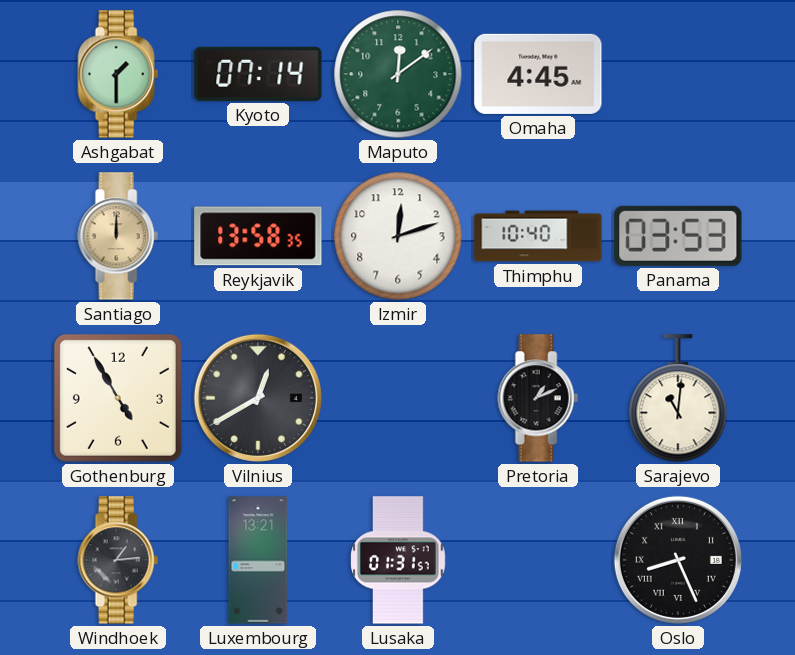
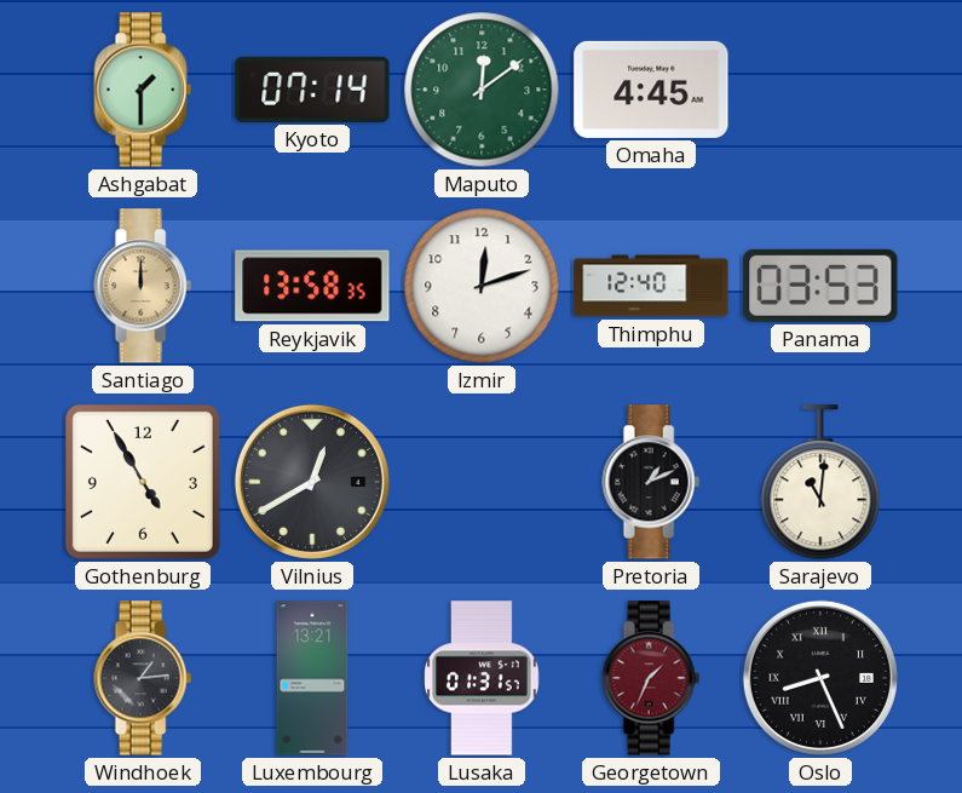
Thimphu: 10:40 -> 12:40 (651, 286)
Georgetown: none -> 1:34 (651, 678)
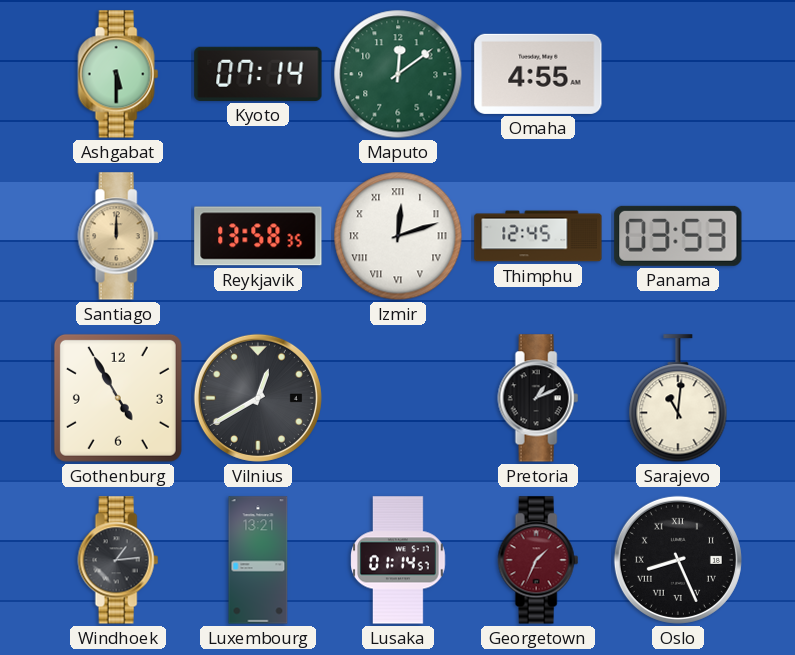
Ashgabat: 1:30 -> 5:30 (118, 74)
Omaha: 4:45 -> 4:55 (538, 74)
Izmir numerals: Arabic -> Roman (398, 236)
Thimphu: 12:40 -> 12:45 (538, 236)
Lusaka: 01:31 -> 01:14 (398, 560)
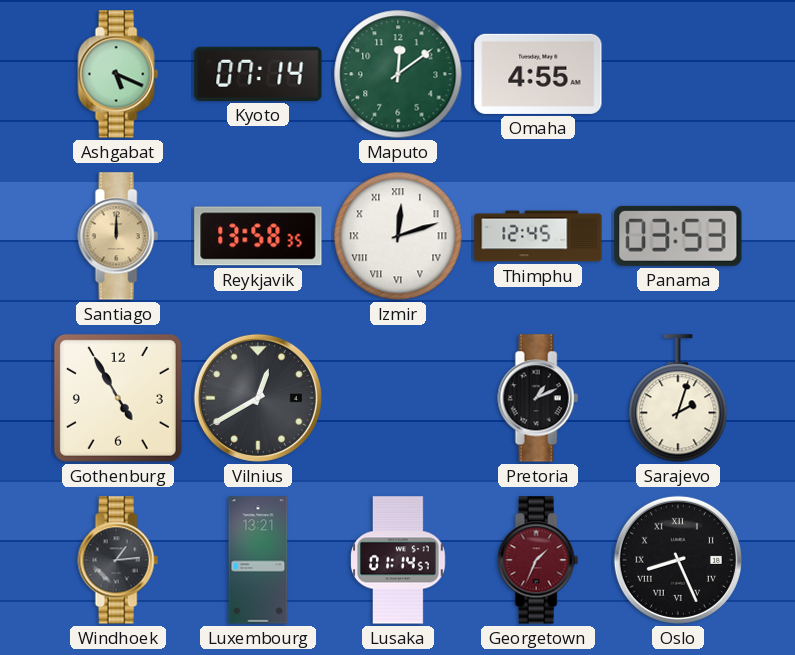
Ashgabat: 5:30 -> 5:19 (118, 74)
Sarajevo: 11:01 -> 2:03 (678, 399)
